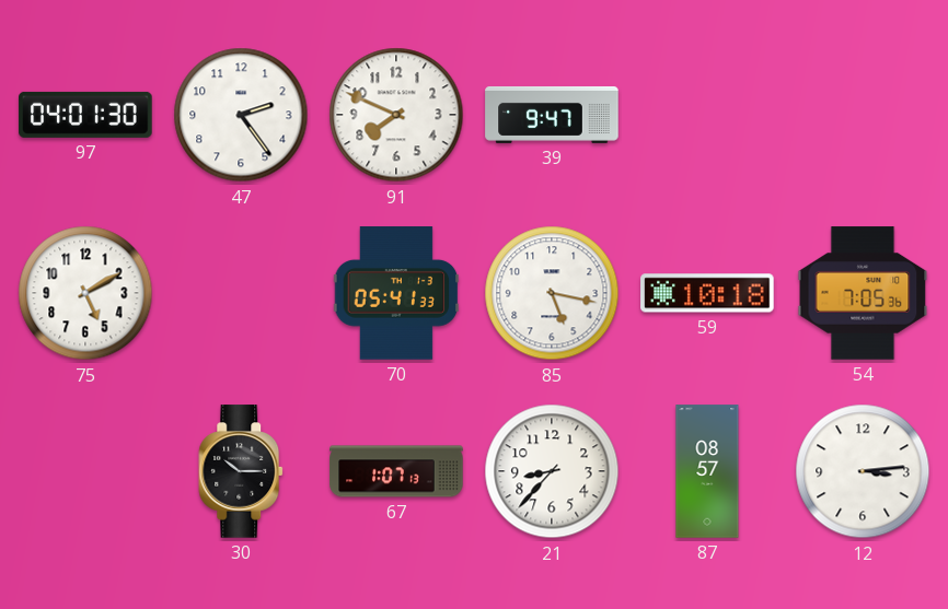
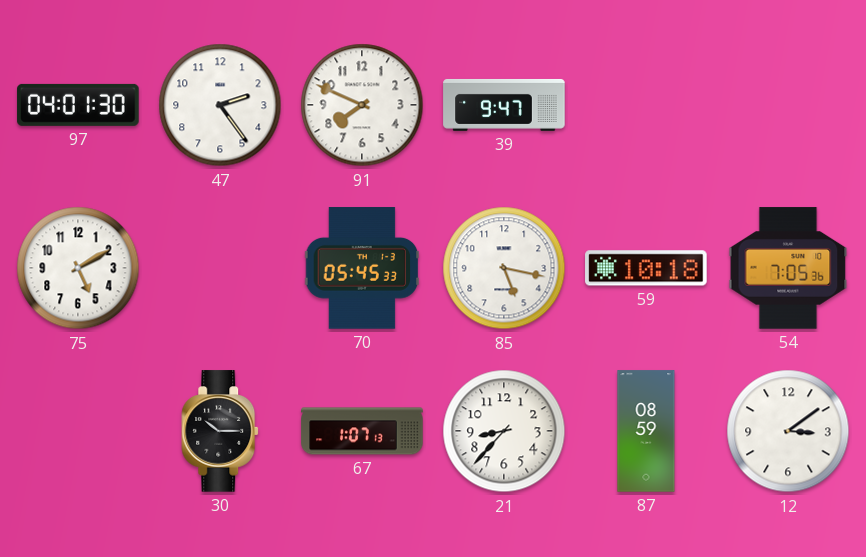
70: 05:41 -> 05:45 (362, 268)
87: 08:57 -> 08:59 (646, 431)
12: 3:14 -> 3:09 (788, 431)
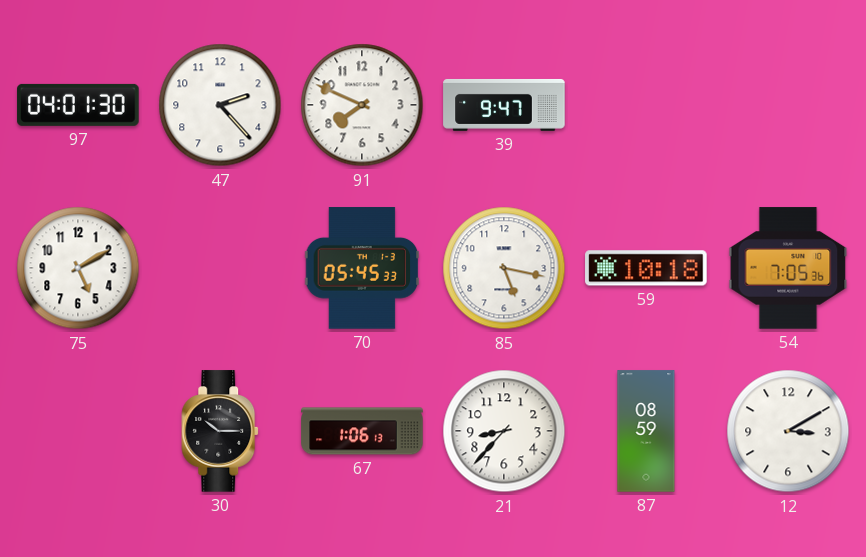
47: 2:24 -> 2:23 (220, 105)
67: 1:07 -> 1:06 (362, 431)
12: 3:09 -> 3:10 (788, 431)
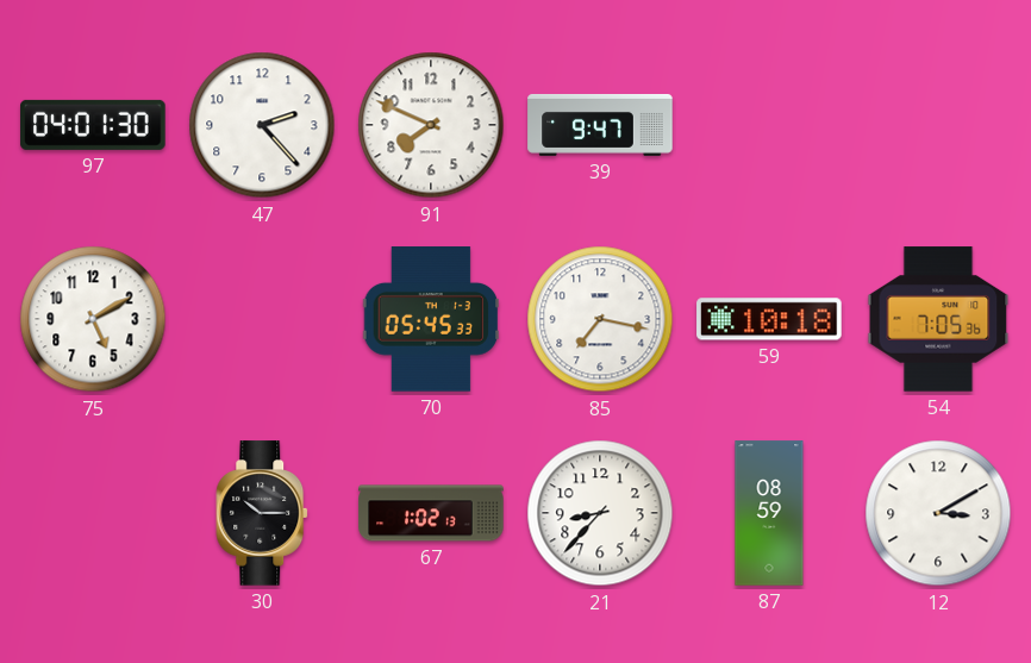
85: 5:17 -> 7:17 (600, 319)
67: 1:06 -> 1:02 (431, 513)
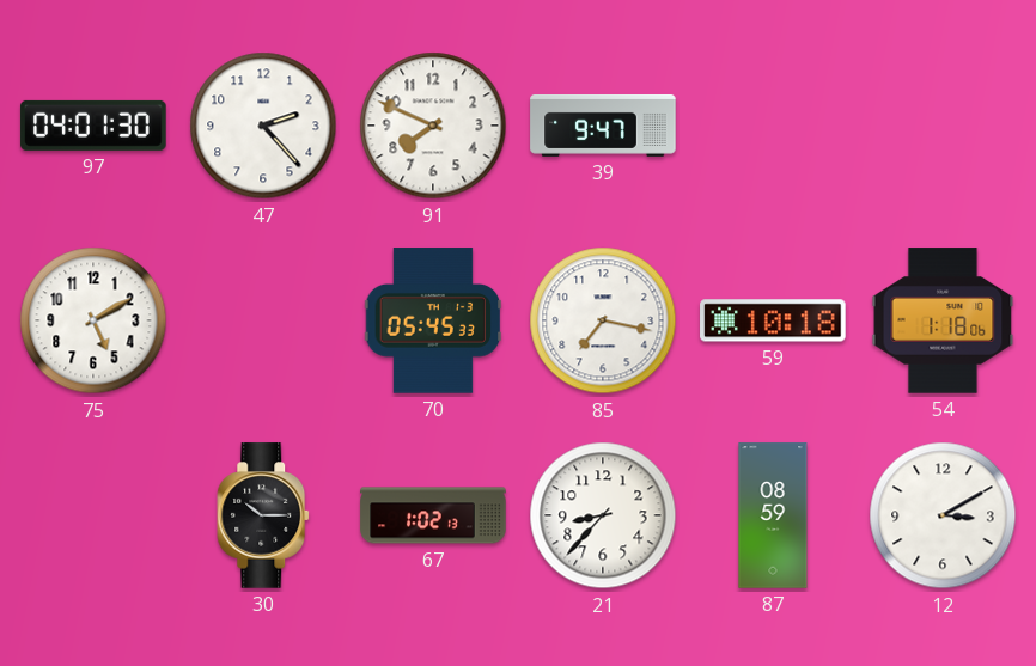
54: 7:05 -> 1:18 (943, 320)
